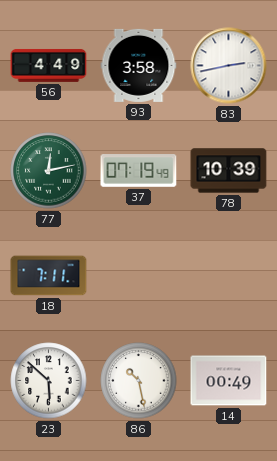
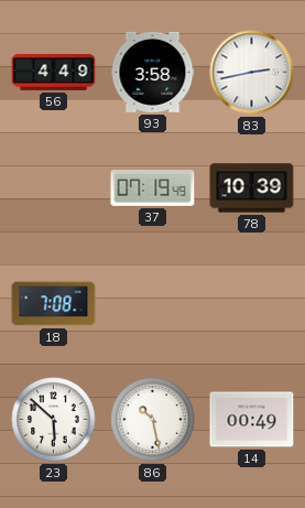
77: 12:13 -> none (49, 171)
18: 7:11 -> 7:08 (54, 304)
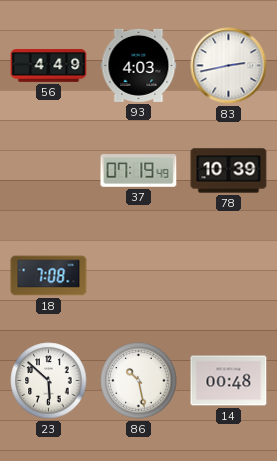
93: 3:58 -> 4:03 (139, 65)
14: 00:49 -> 00:48 (229, 381)
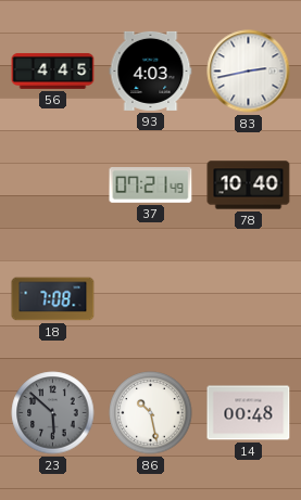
56: 4:49 -> 4:45 (53, 70)
37: 07:19 -> 07:21 (151, 185)
78: 10:39 -> 10:40 (249, 185)
23 dial: white -> grey (53, 413)
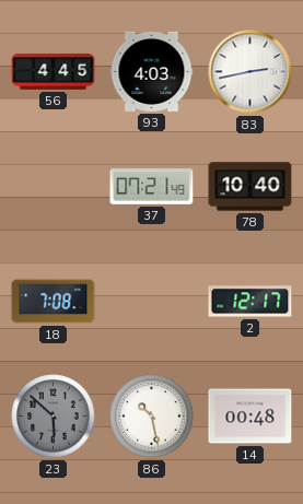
2: none -> 12:17 (250, 302)
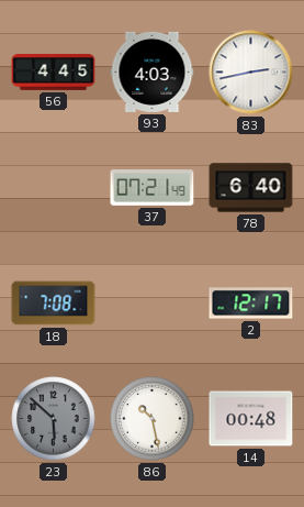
78: 10:40 -> 6:40 (251, 188)
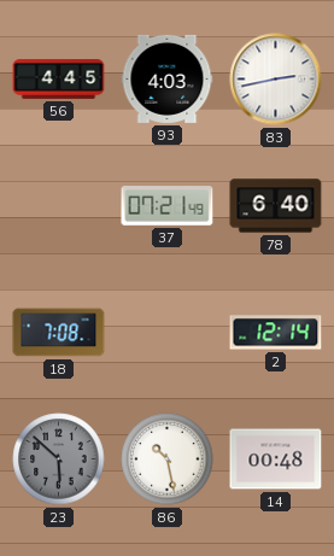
2: 12:17 -> 12:14 (276, 333)
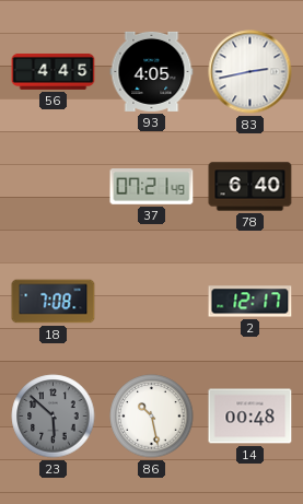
93: 4:03 -> 4:05 (152, 71)
2: 12:14 -> 12:17 (250, 302)
